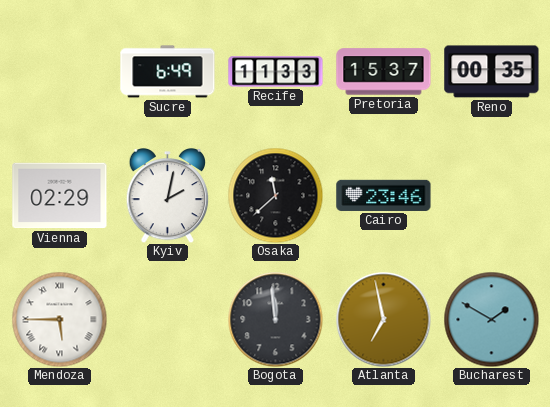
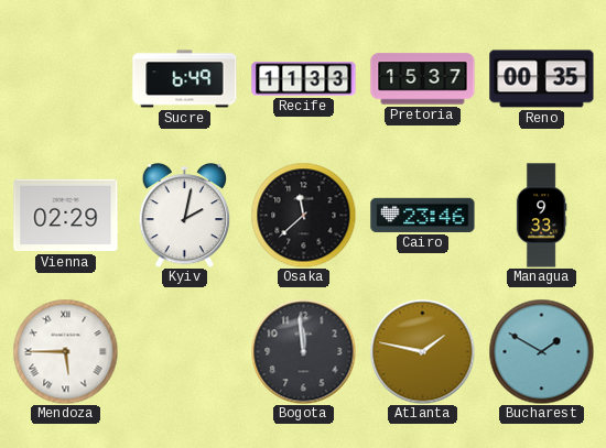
Managua: none -> 9:33 (541, 216)
Atlanta: 6:58 -> 1:47 (422, 351)
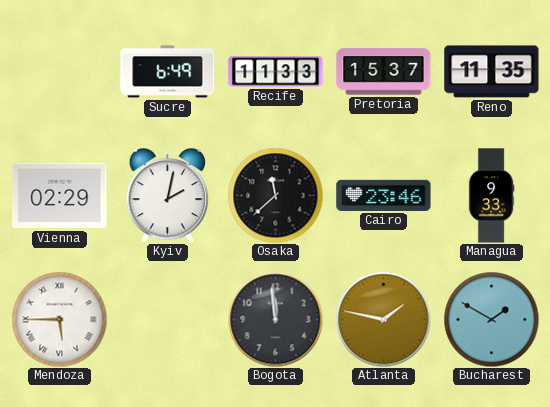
Reno: 00:35 -> 11:35 (492, 72)
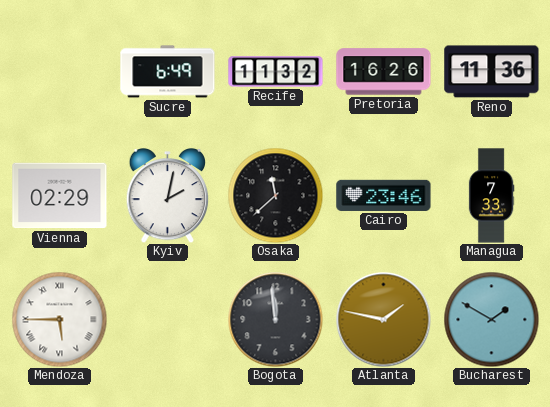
Recife: 11:33 -> 11:32 (276, 72)
Pretoria: 15:37 -> 16:26 (384, 72)
Reno: 11:35 -> 11:36 (492, 72)
Managua: 9:33 -> 7:33 (491, 196)
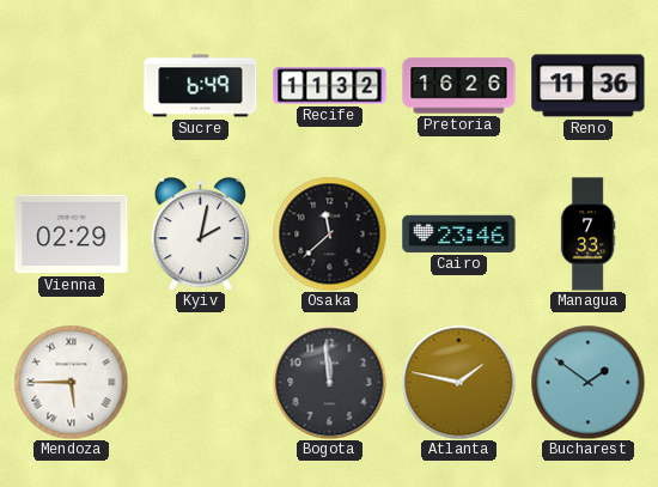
Bucharest: 1:50 -> 1:51 (587, 382)
